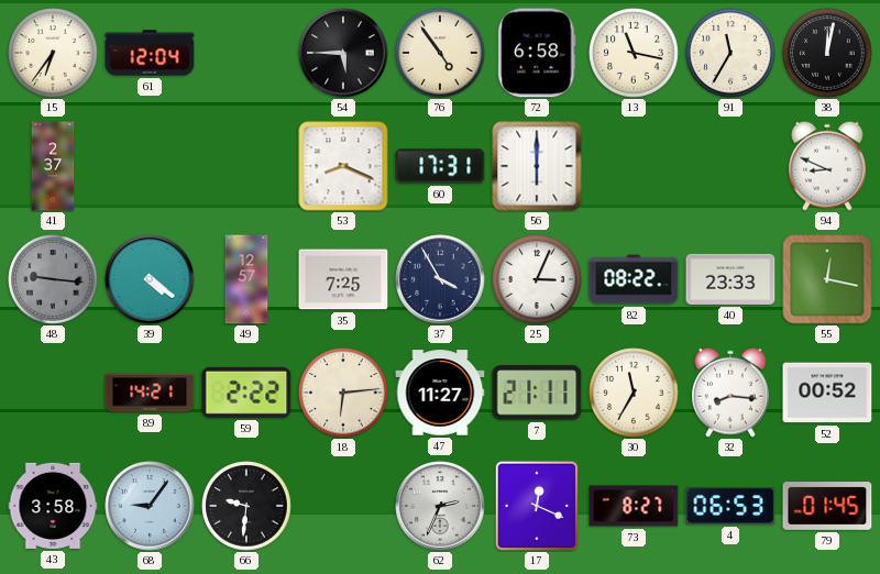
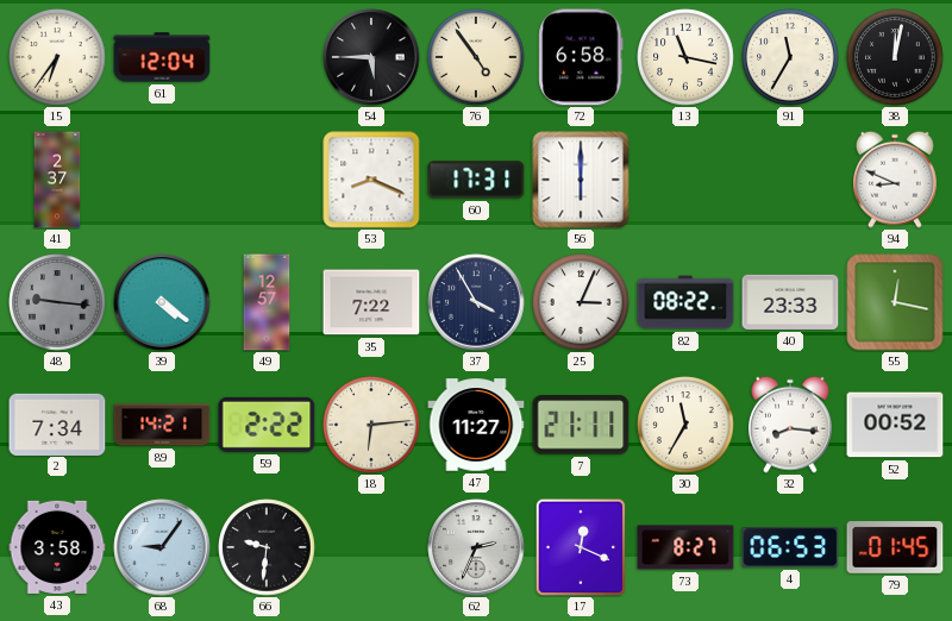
35: 7:25 -> 7:22 (371, 302)
2: none -> 7:34 (57, 424)
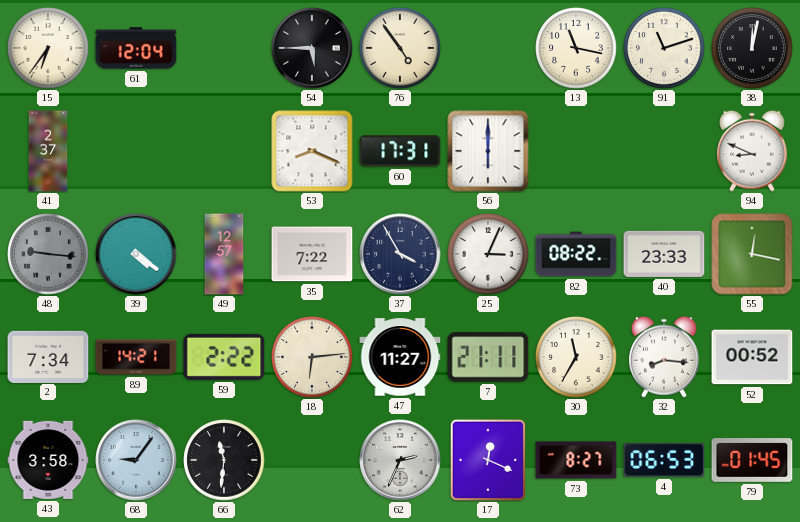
72: 6:58 -> none (581, 57)
91: 11:35 -> 11:12 (664, 48)
66: 9:31 -> 11:31 (224, 460)
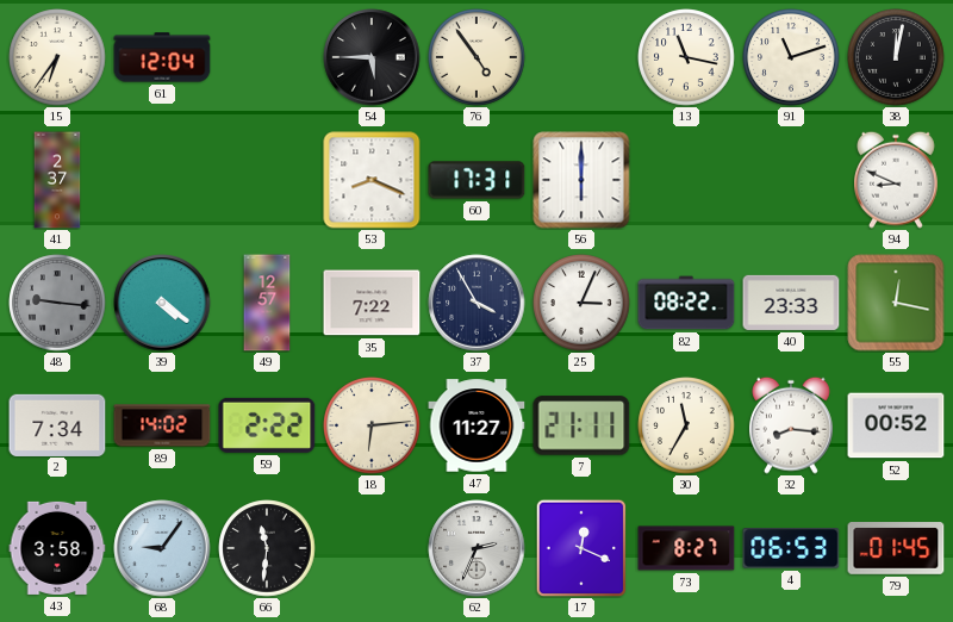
89: 14:21 -> 14:02 (162, 425)
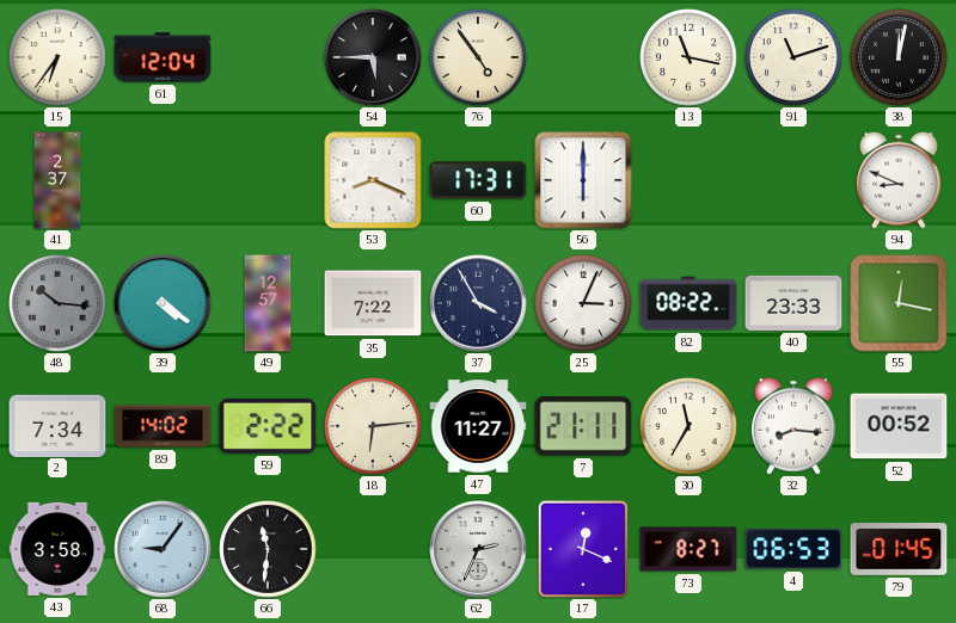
48: 9:16 -> 10:16 (57, 303)
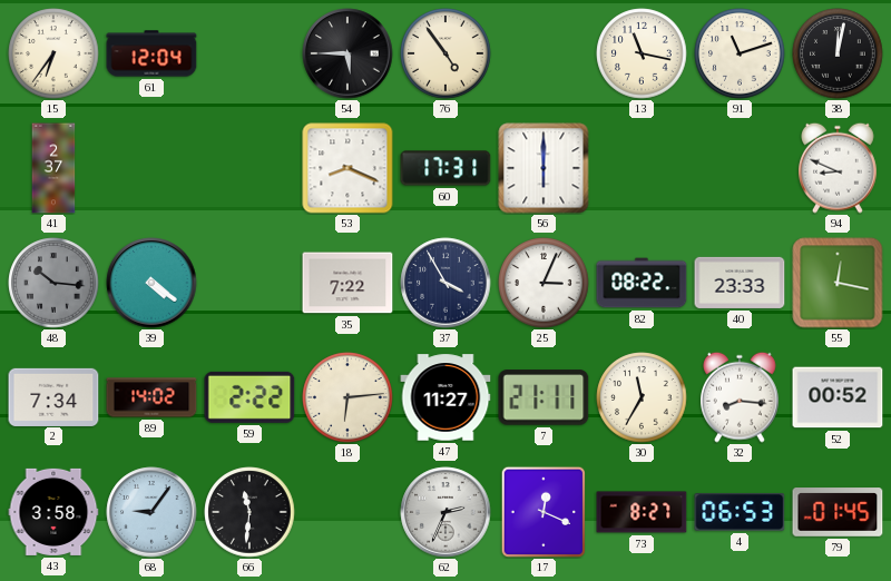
49: 12:57 -> none (268, 303)
